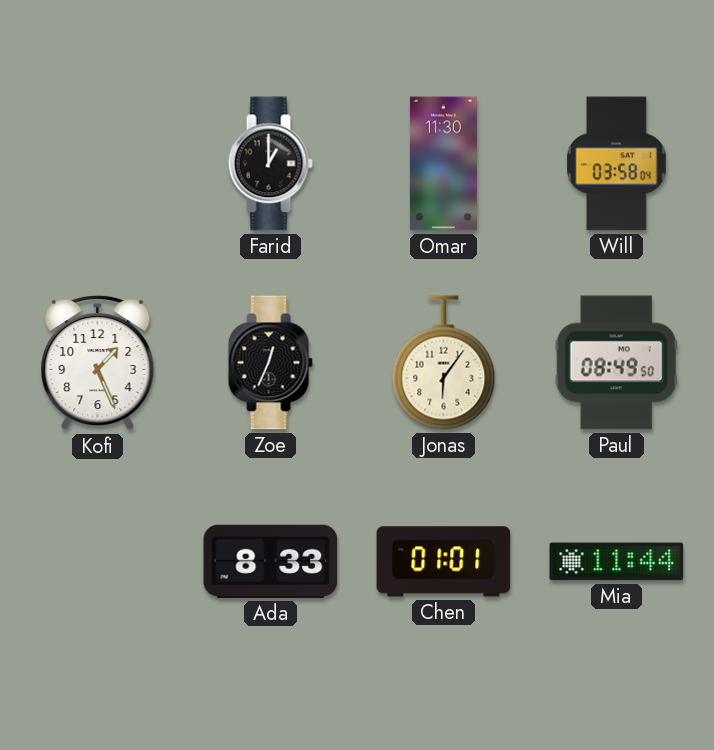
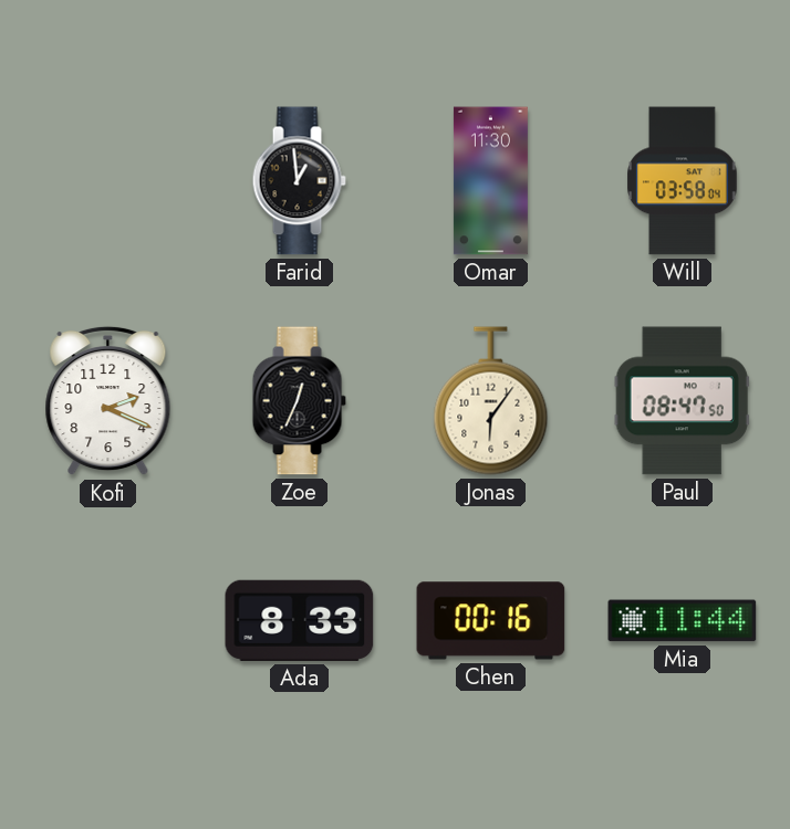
Farid: 1:00 -> 12:59 (299, 181)
Kofi: 1:26 -> 2:19 (108, 401)
Paul: 08:49 -> 08:47 (682, 401)
Chen: 01:01 -> 00:16 (491, 621)
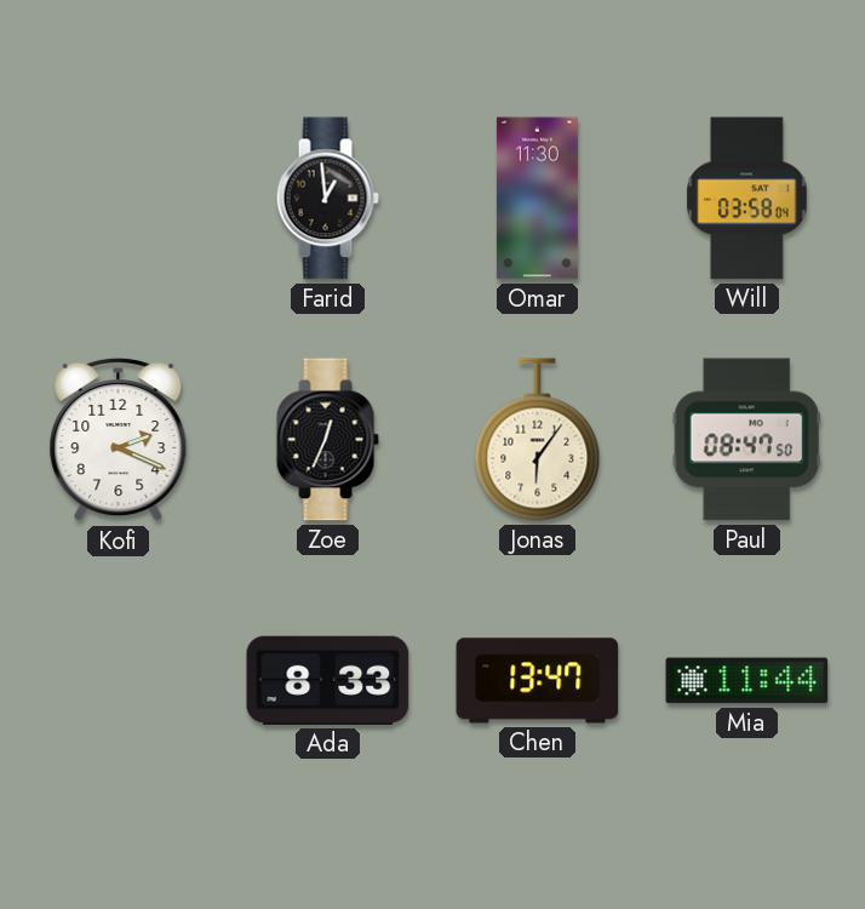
Chen: 00:16 -> 13:47 (538, 681)
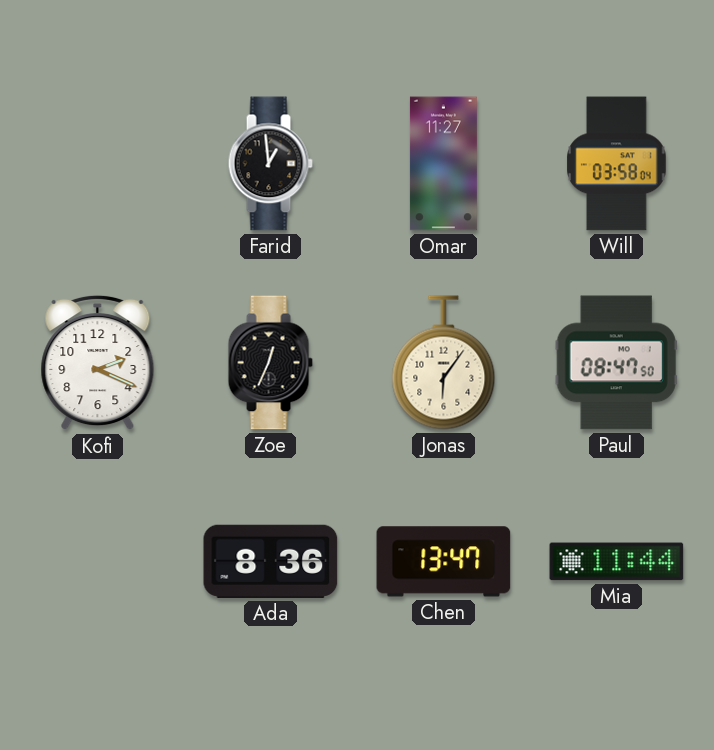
Omar: 11:30 -> 11:27 (443, 164)
Ada: 8:33 -> 8:36 (271, 561)
